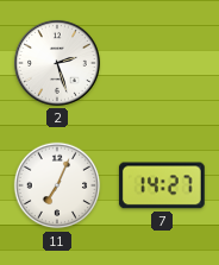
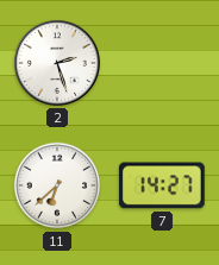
11: 7:04 -> 6:38 (57, 185)
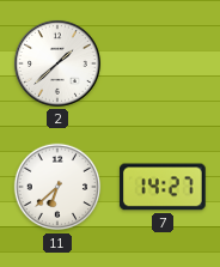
2: 2:27 -> 1:38 (57, 63)
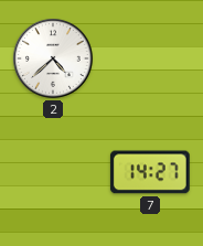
2: 1:38 -> 4:38 (53, 58)
11: 6:38 -> none (57, 187)
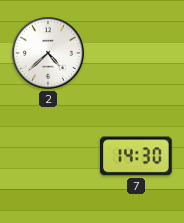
7: 14:27 -> 14:30 (136, 156)
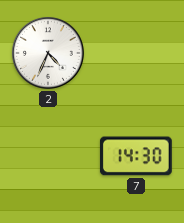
2: 4:38 -> 4:34 (48, 53)
